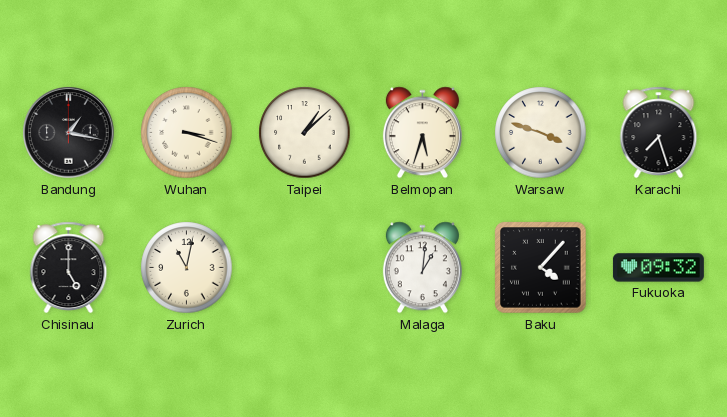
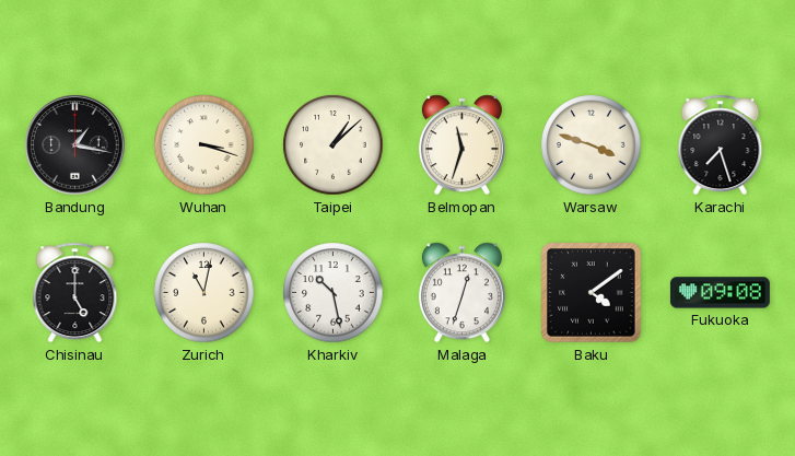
Belmopan: 5:33 -> 11:33 (461, 145)
Kharkiv: none -> 10:28 (334, 293)
Malaga: 1:01 -> 12:33 (461, 293)
Baku: 4:07 -> 4:09 (592, 293)
Fukuoka: 09:32 -> 09:08 (720, 293)
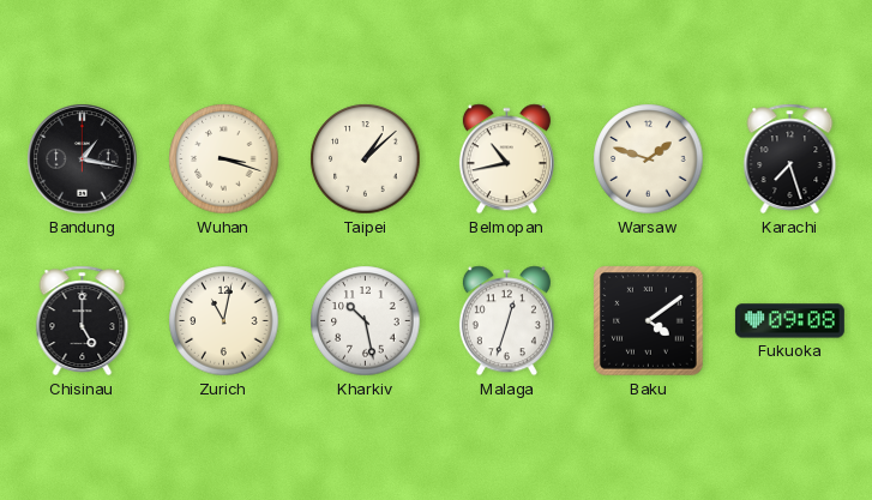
Belmopan: 11:33 -> 10:43 (506, 159)
Warsaw: 3:48 -> 1:48 (649, 159)
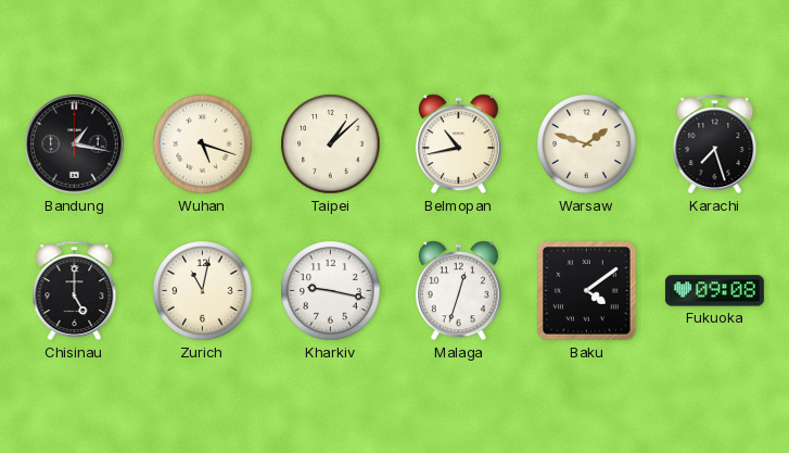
Wuhan: 3:18 -> 5:18 (203, 144)
Kharkiv: 10:28 -> 9:17 (331, 291)
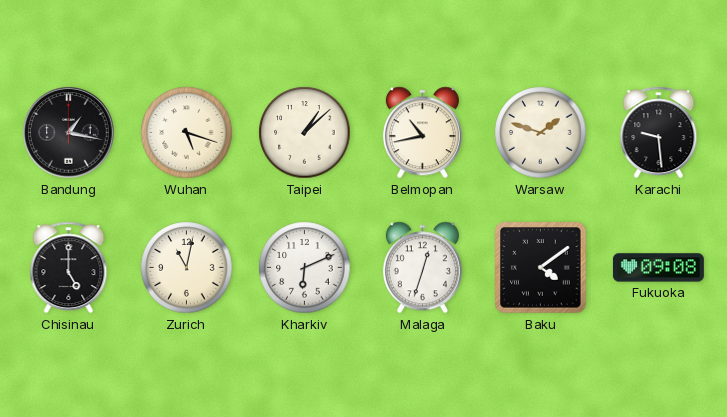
Karachi: 7:27 -> 9:29 (659, 133)
Kharkiv: 9:17 -> 6:11 (305, 268)
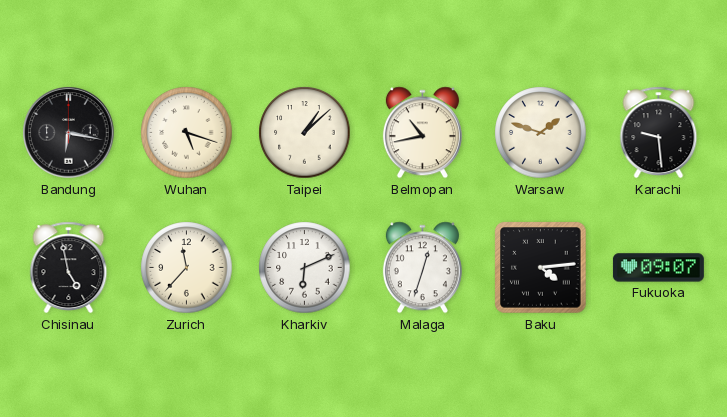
Bandung: 1:17 -> 6:17 (69, 133)
Chisinau: 5:00 -> 4:58 (69, 268)
Zurich: 11:02 -> 11:37 (187, 268)
Baku: 4:09 -> 4:14 (541, 268)
Fukuoka: 09:08 -> 09:07 (658, 268)
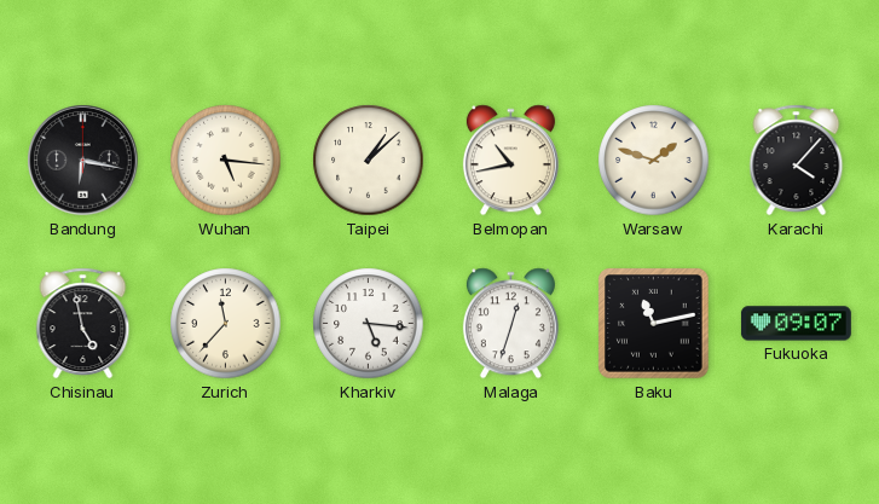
Wuhan: 5:18 -> 5:16 (226, 161)
Karachi: 9:29 -> 4:07 (797, 161)
Kharkiv: 6:11 -> 5:16 (369, 324)
Baku: 4:14 -> 11:13 (654, 324)
